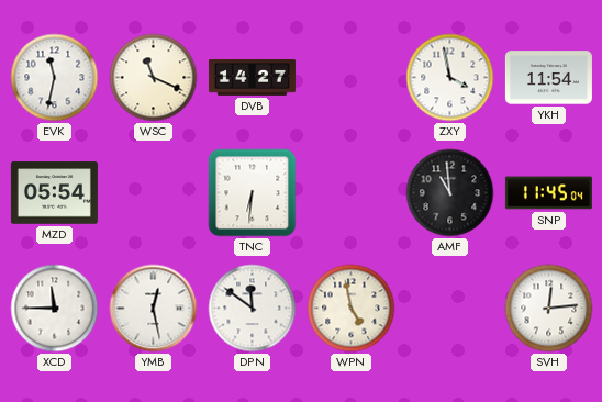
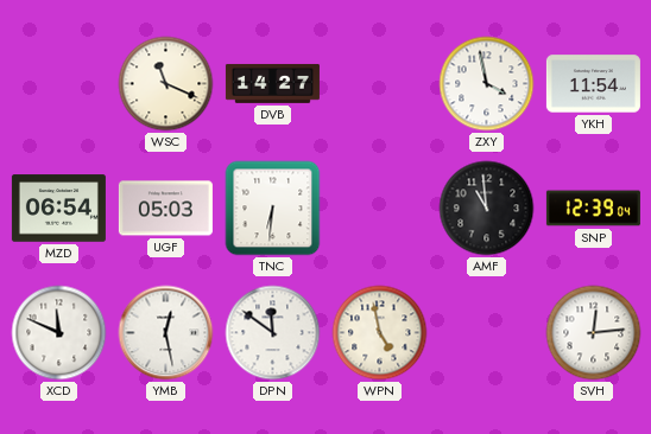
EVK: 11:32 -> none (55, 78)
MZD: 05:54 -> 06:54 (58, 209)
UGF: none -> 05:03 (165, 209)
SNP: 11:45 -> 12:39 (593, 209)
XCD: 11:45 -> 11:49 (59, 333)
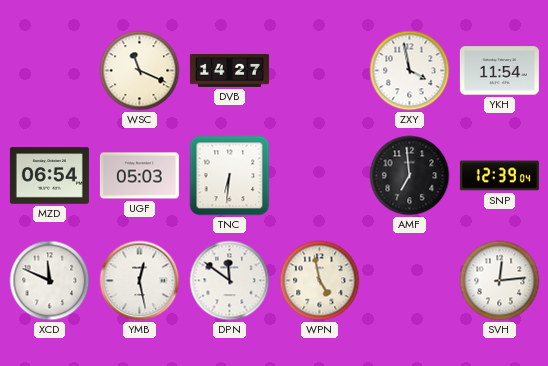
AMF: 10:59 -> 6:59 (410, 176)
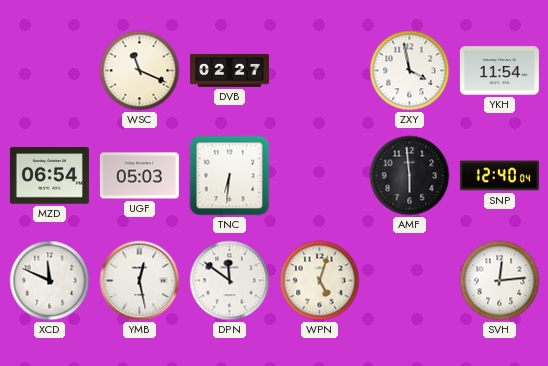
DVB: 14:27 -> 02:27 (229, 70)
AMF: 6:59 -> 5:59 (410, 176)
SNP: 12:39 -> 12:40 (499, 176)
WPN: 4:58 -> 5:03 (320, 281)
